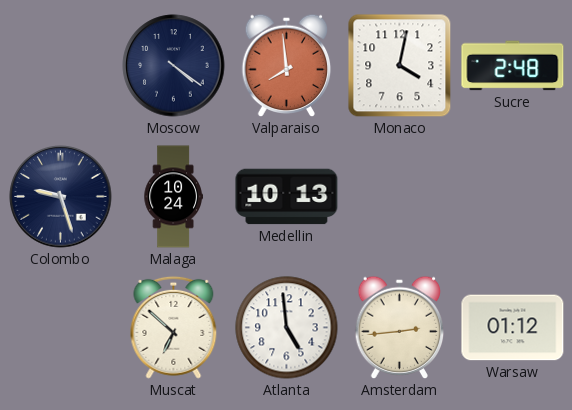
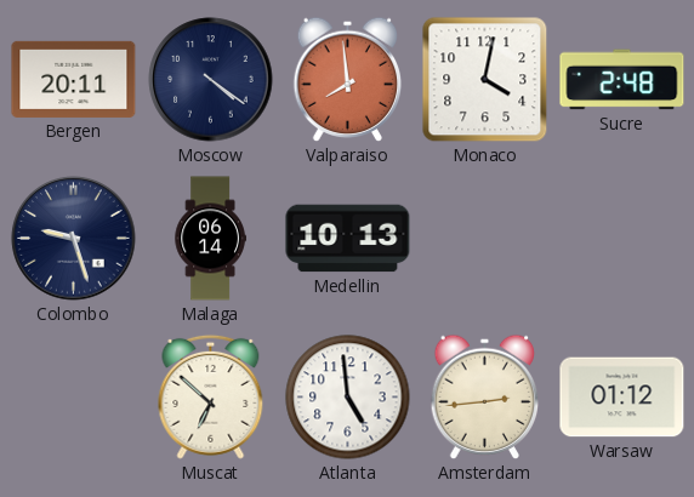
Bergen: none -> 20:11 (74, 79)
Malaga: 10:24 -> 06:14 (210, 239)
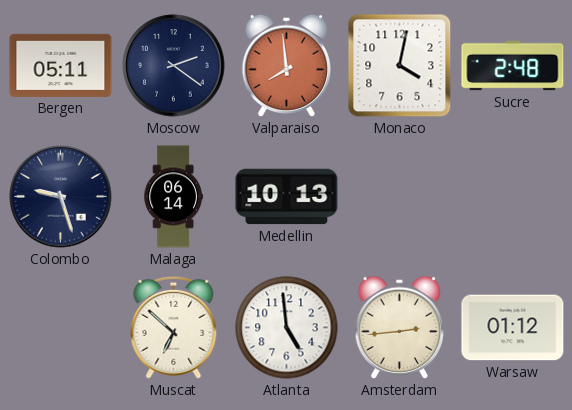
Bergen: 20:11 -> 05:11 (61, 65)
Moscow: 4:21 -> 2:21 (174, 66)
